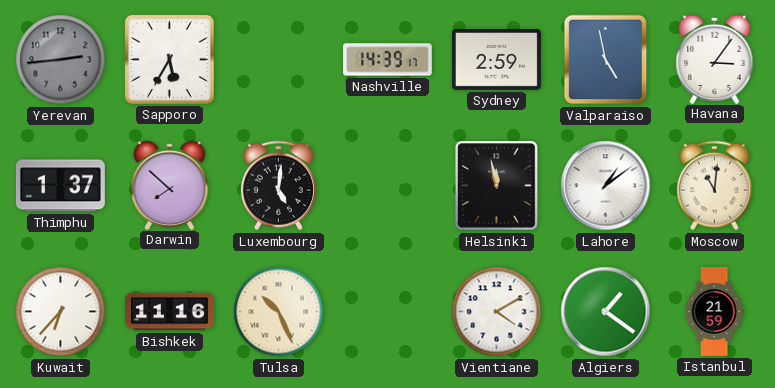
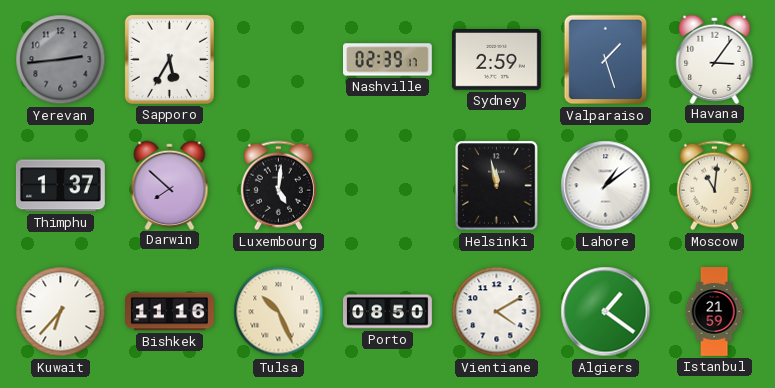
Nashville: 14:39 -> 02:39 (388, 60)
Valparaiso: 4:58 -> 1:27 (606, 60)
Porto: none -> 08:50 (388, 312)
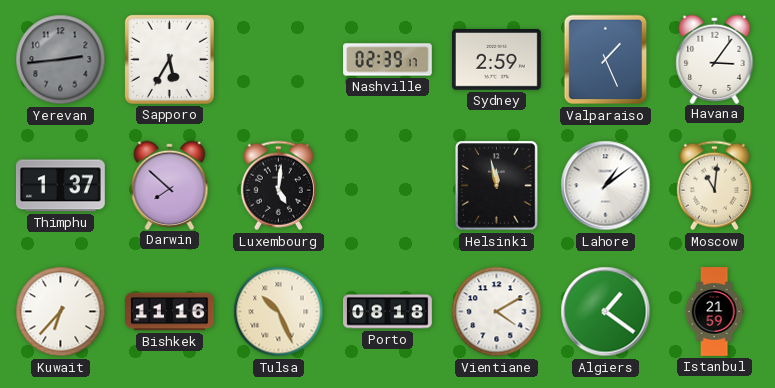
Valparaiso: 1:27 -> 1:26 (606, 60)
Porto: 08:50 -> 08:18 (388, 312)
